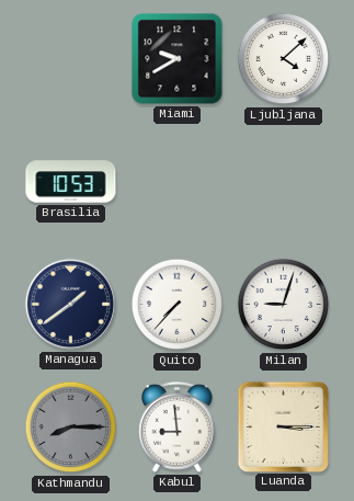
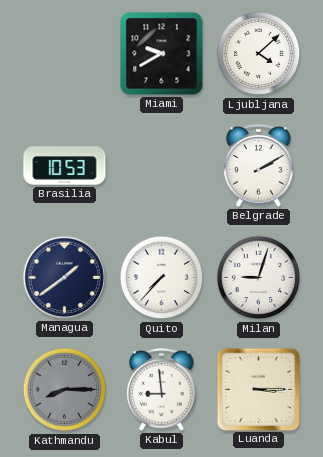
Belgrade: none -> 2:10 (259, 166)
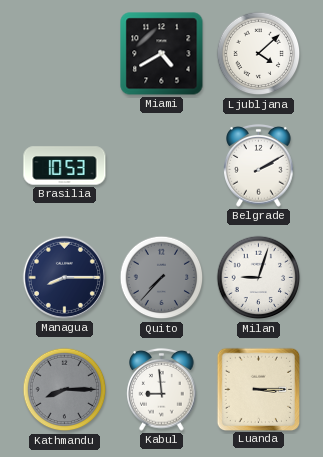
Miami: 9:40 -> 4:40 (162, 54)
Managua: 1:39 -> 8:15 (64, 277)
Quito dial: white -> grey (162, 278)
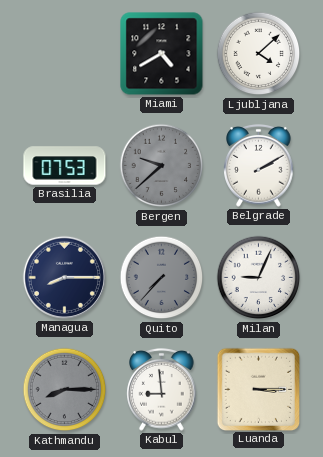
Brasilia: 10:53 -> 07:53 (65, 166)
Bergen: none -> 9:38 (162, 166)
Milan: 9:03 -> 9:04 (259, 278)
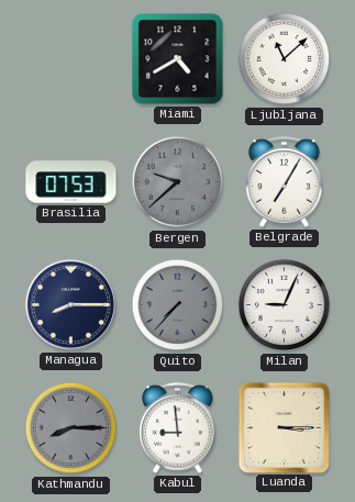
Ljubljana: 4:08 -> 11:08 (285, 59)
Belgrade: 2:10 -> 7:05 (285, 182)
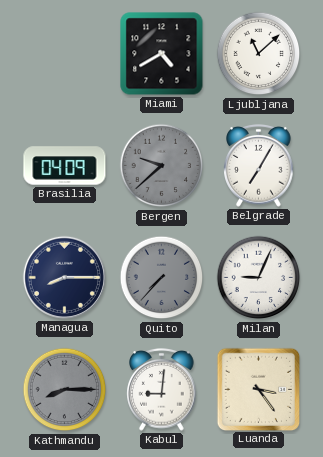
Brasilia: 07:53 -> 04:09 (65, 166)
Kabul: 8:59 -> 9:01 (162, 390)
Luanda: 3:15 -> 3:24 (258, 389)
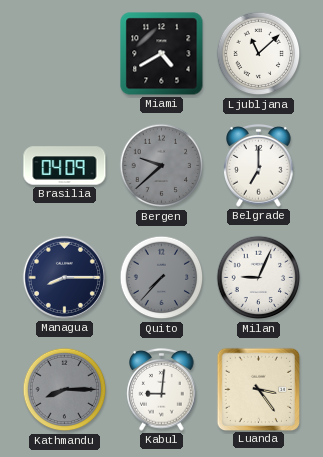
Belgrade: 7:05 -> 7:00 (259, 166)
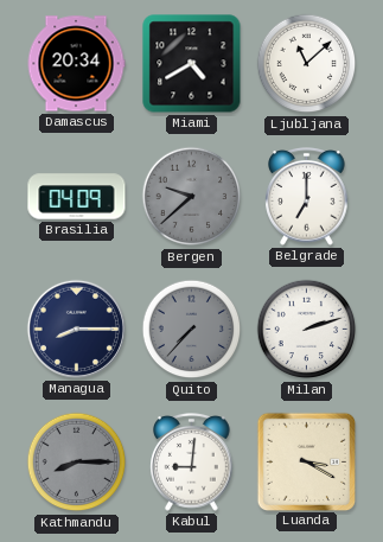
Damascus: none -> 20:34 (76, 64)
Milan: 9:04 -> 2:12 (307, 330)
Luanda: 3:24 -> 3:20 (306, 461)
